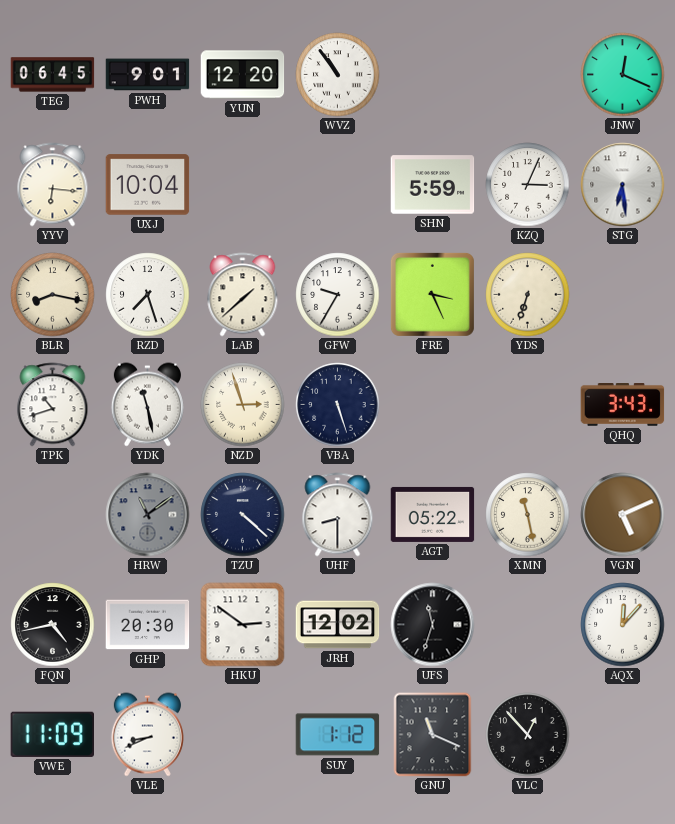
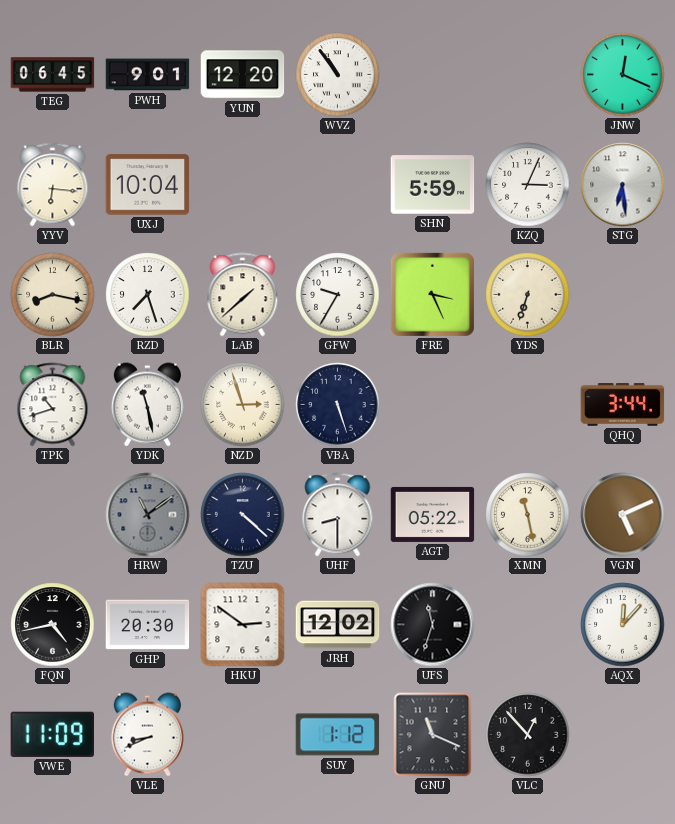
QHQ: 3:43 -> 3:44 (623, 405)
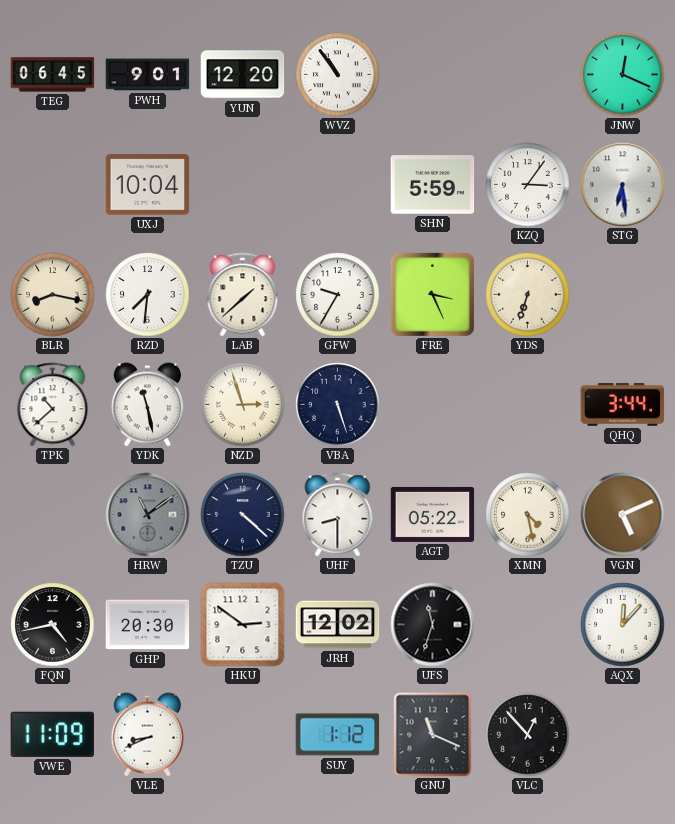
YYV: 6:16 -> none (53, 185)
KZQ: 3:04 -> 3:06 (528, 185)
RZD: 7:27 -> 7:31 (148, 295)
TPK: 10:42 -> 10:38 (53, 405)
XMN: 11:28 -> 4:28 (528, 515)
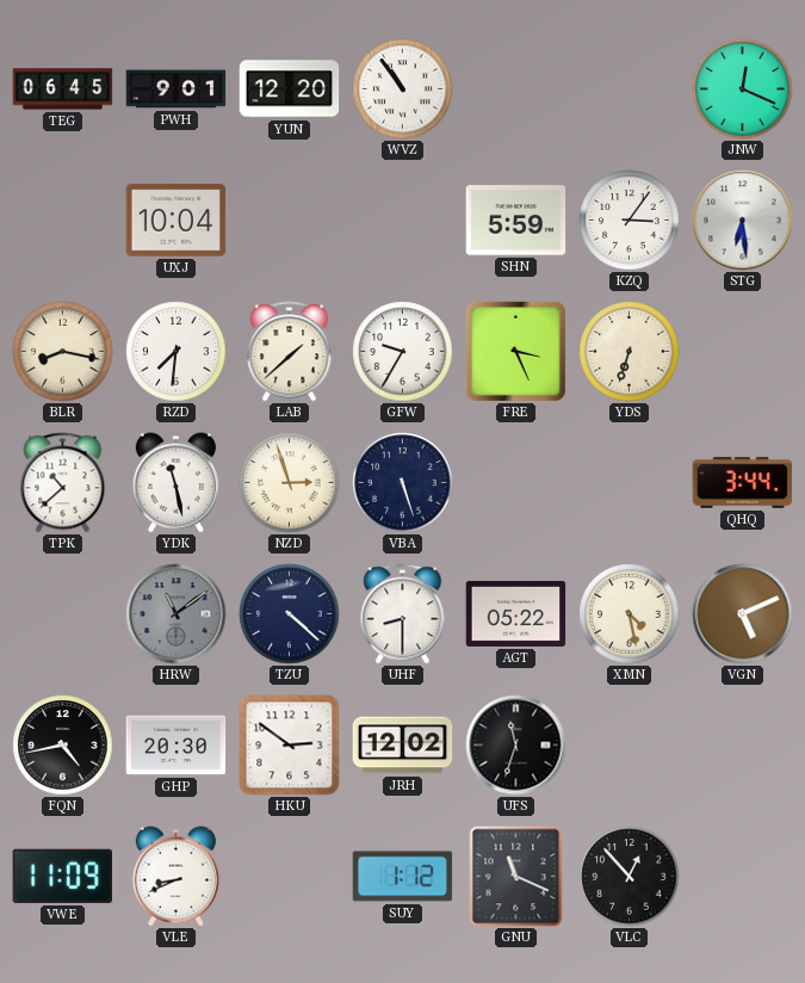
AQX: 12:07 -> none (623, 625)
